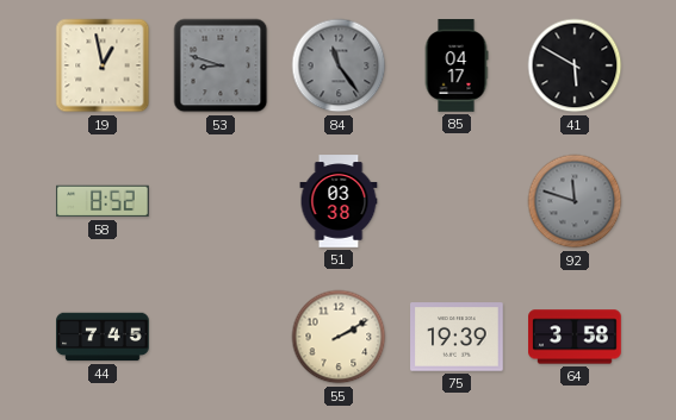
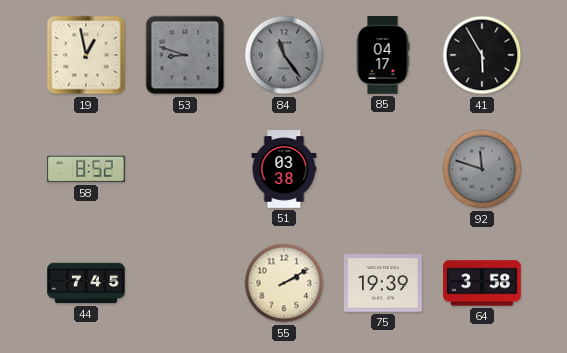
41: 5:50 -> 5:55 (482, 55)
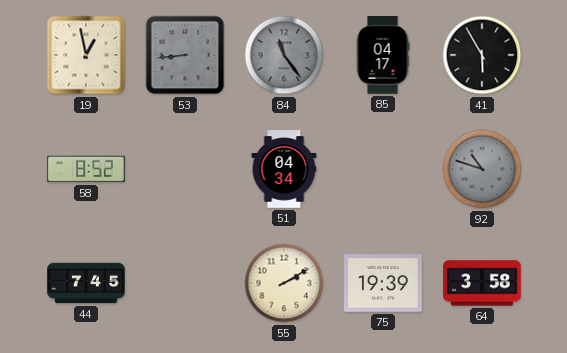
53: 8:48 -> 8:44 (185, 55)
51: 03:38 -> 04:34 (284, 169)
92: 11:48 -> 10:48 (482, 169)
